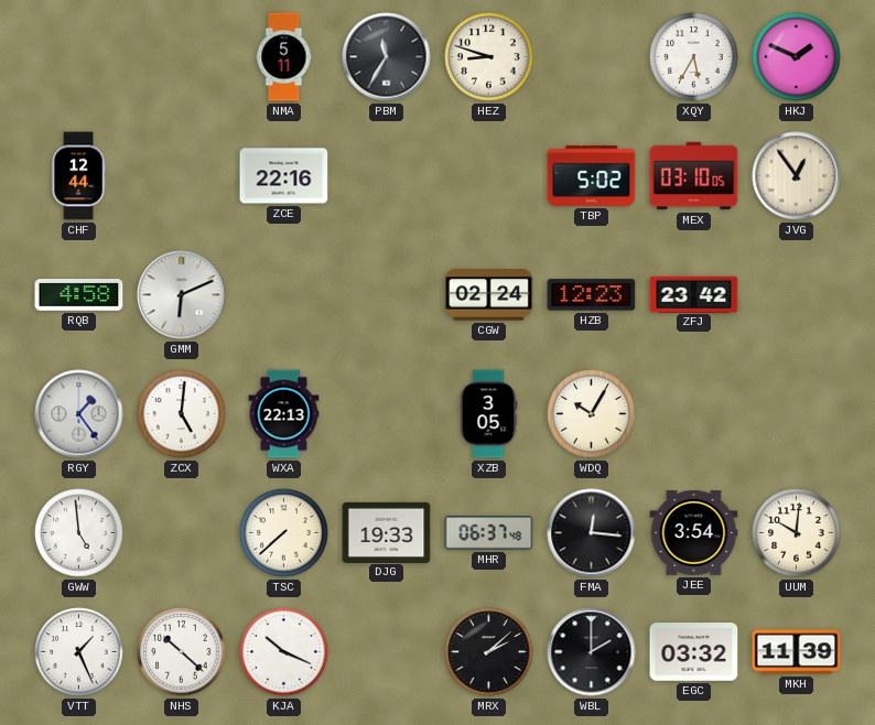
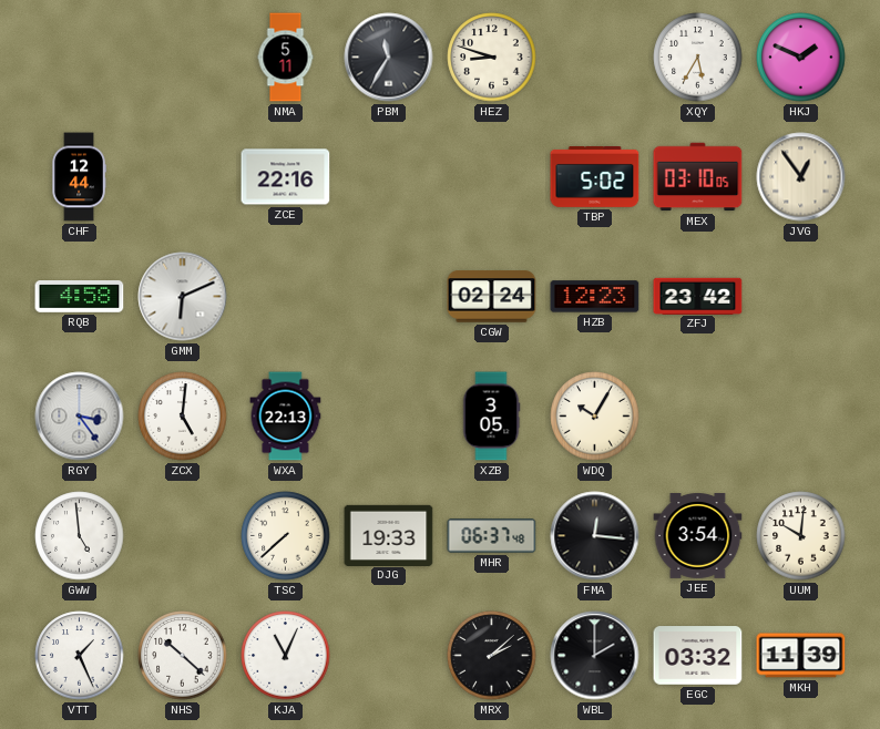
RGY: 1:24 -> 3:24 (80, 417)
KJA: 10:19 -> 11:04 (286, 656)
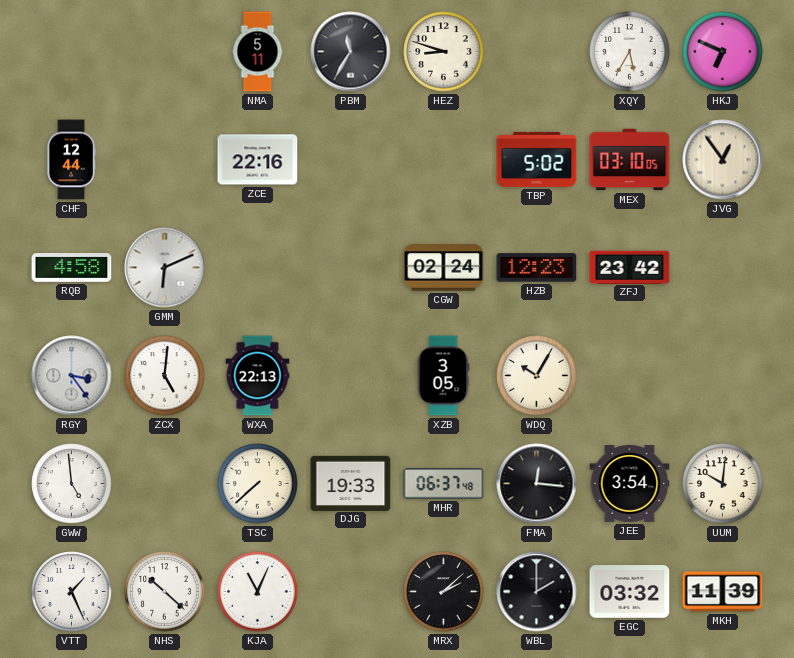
HKJ: 1:49 -> 6:49 (723, 52)
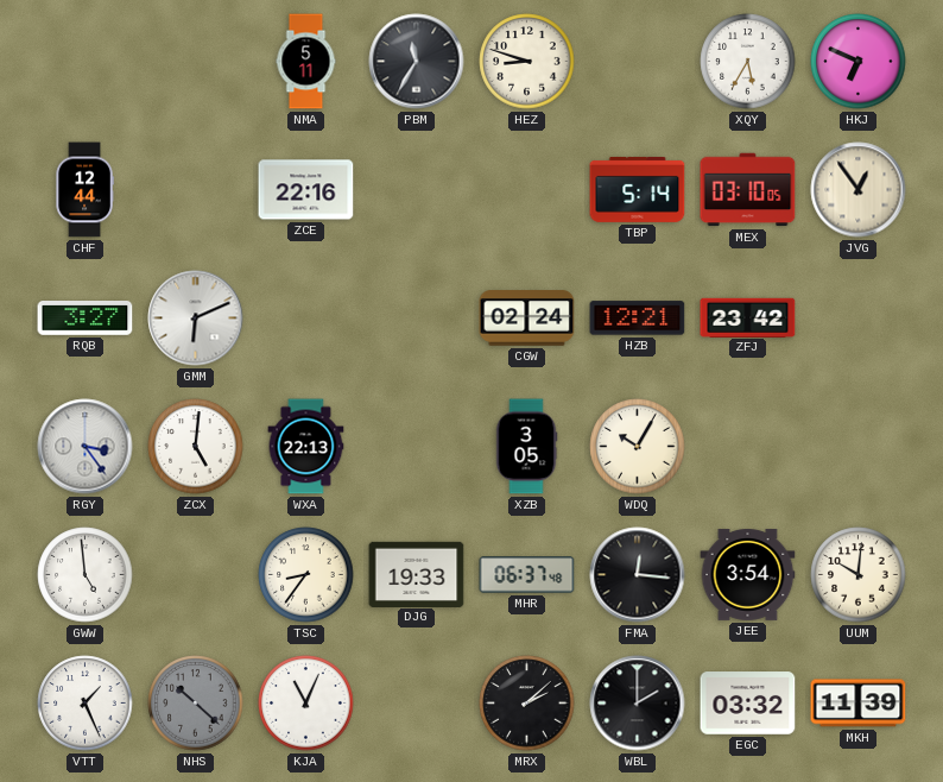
TBP: 5:02 -> 5:14 (638, 189)
RQB: 4:58 -> 3:27 (86, 319)
HZB: 12:23 -> 12:21 (638, 319)
TSC: 7:38 -> 8:36 (306, 575)
NHS dial: white -> grey (196, 704)
